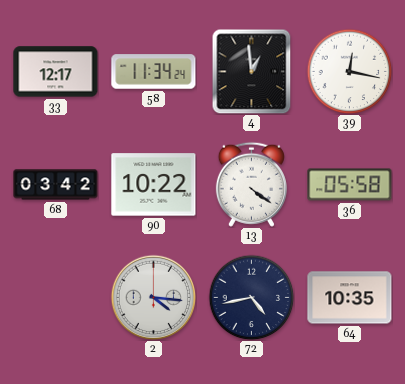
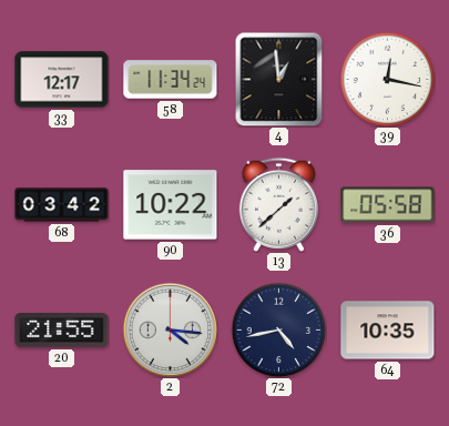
13: 4:21 -> 1:38 (278, 204)
20: none -> 21:55 (62, 331)
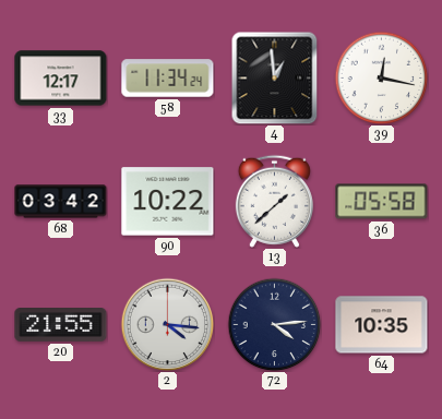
72: 4:43 -> 4:14 (274, 324)
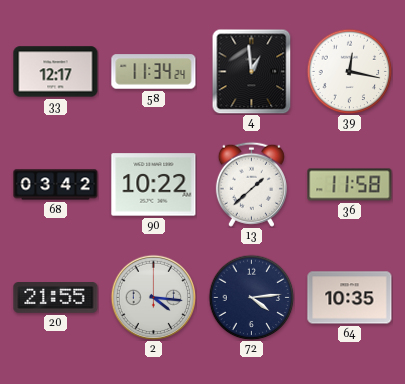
36: 05:58 -> 11:58 (350, 185)
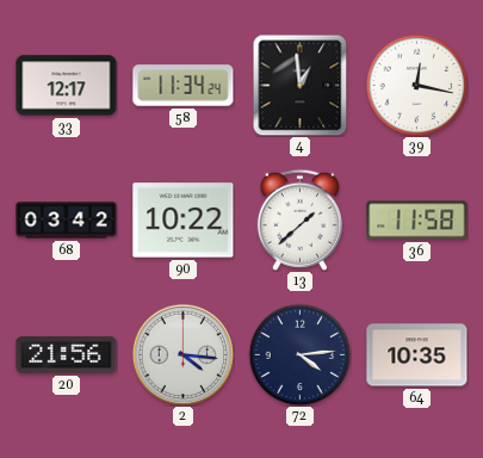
20: 21:55 -> 21:56 (67, 355)
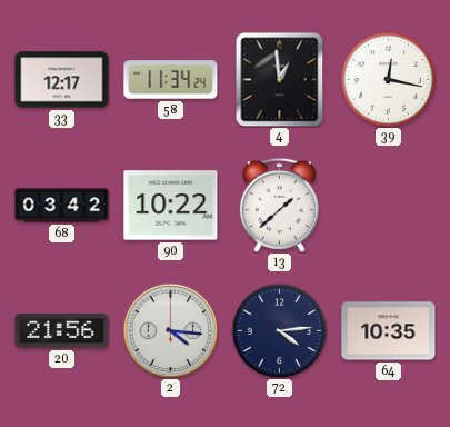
36: 11:58 -> none (417, 221)
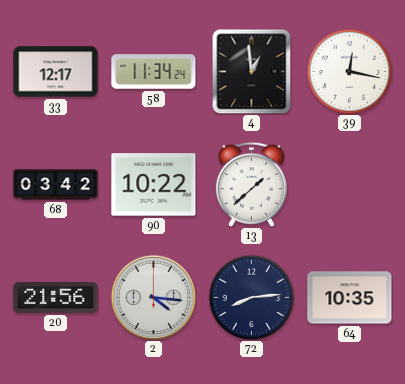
72: 4:14 -> 8:14 (251, 297)
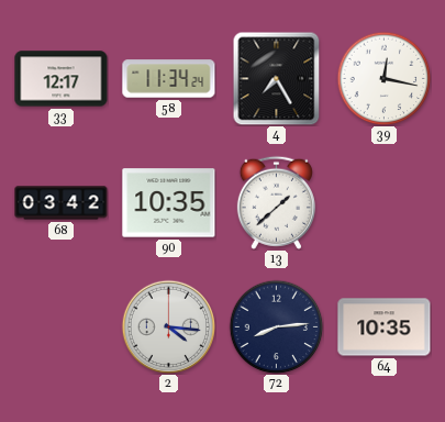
4: 12:59 -> 7:25 (277, 78)
90: 10:22 -> 10:35 (169, 203)
20: 21:56 -> none (56, 298)
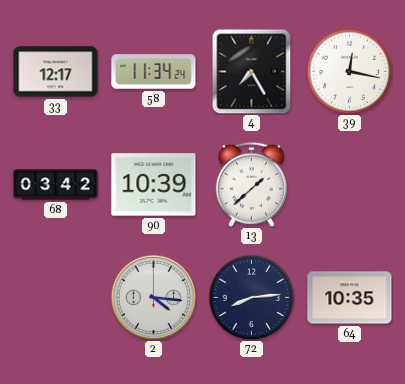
90: 10:35 -> 10:39 (154, 185)
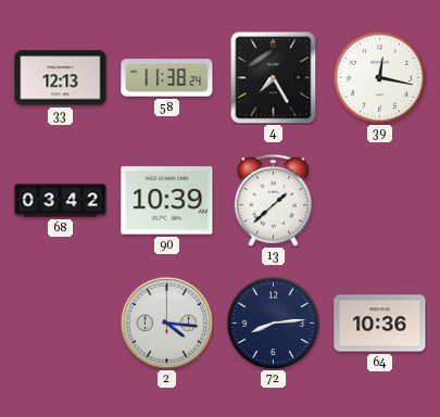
33: 12:17 -> 12:13 (61, 78)
58: 11:34 -> 11:38 (167, 78)
64: 10:35 -> 10:36 (380, 324)
